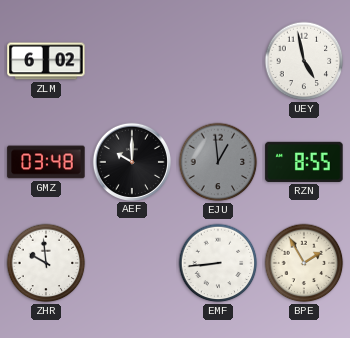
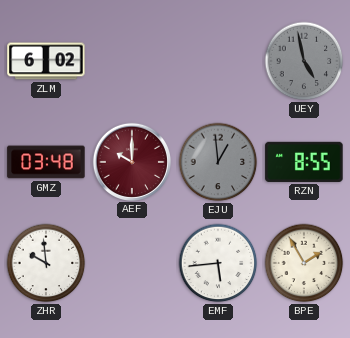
UEY dial: white -> grey (304, 61)
AEF dial: black -> burgundy (131, 161)
EMF: 8:44 -> 5:44 (218, 263)
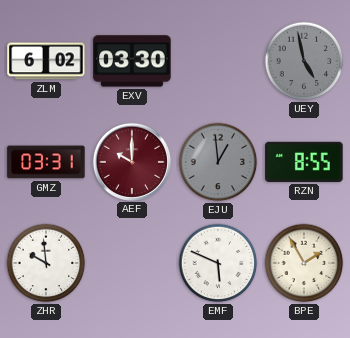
EXV: none -> 03:30 (132, 61)
GMZ: 03:48 -> 03:31 (46, 162)
EMF: 5:44 -> 5:49 (218, 263)
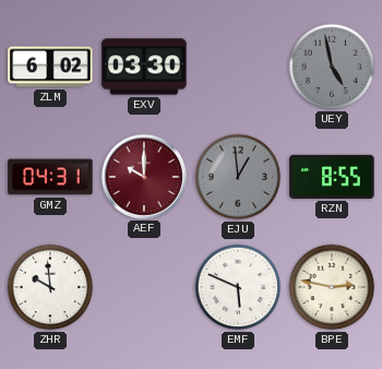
GMZ: 03:31 -> 04:31 (50, 177)
BPE: 1:55 -> 2:47 (332, 287)
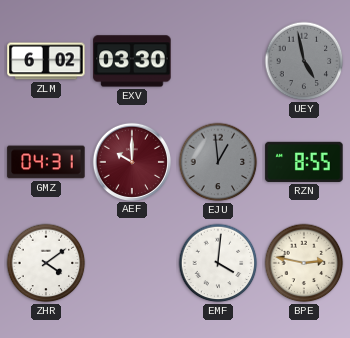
ZHR: 9:59 -> 4:09 (46, 263)
EMF: 5:49 -> 4:01 (218, 263)
